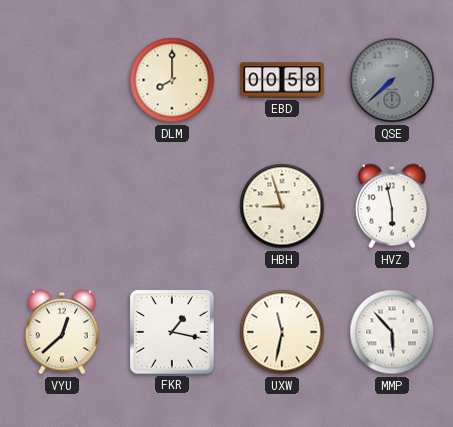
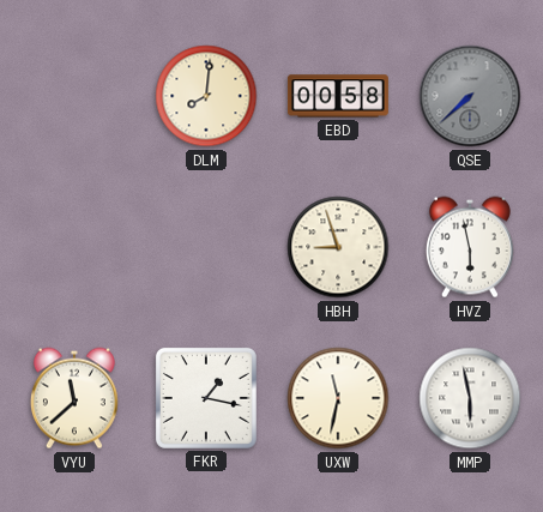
DLM: 8:00 -> 8:01 (206, 96)
VYU: 12:38 -> 11:38 (74, 398)
MMP: 5:53 -> 5:58 (470, 398)
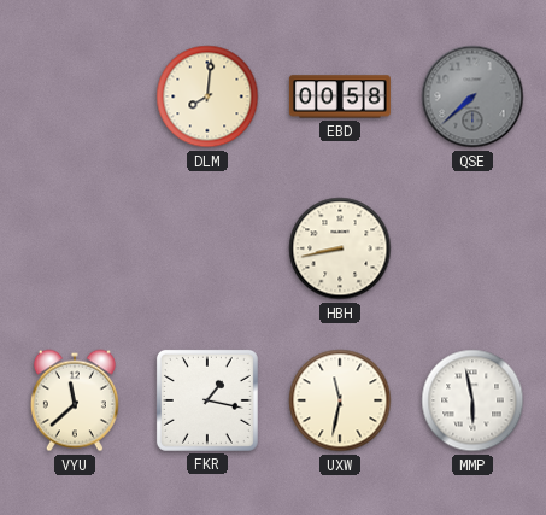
HBH: 8:57 -> 8:43 (340, 248)
HVZ: 5:58 -> none (470, 247)
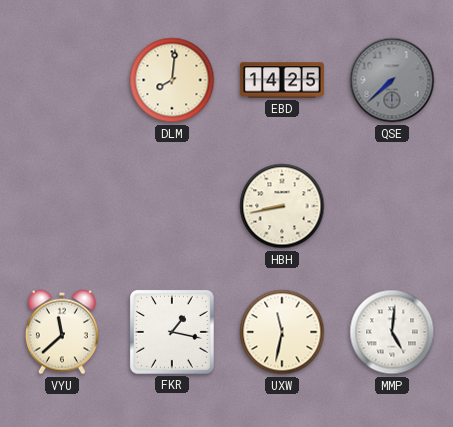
EBD: 00:58 -> 14:25 (282, 80)
MMP: 5:58 -> 5:01 (392, 332)
